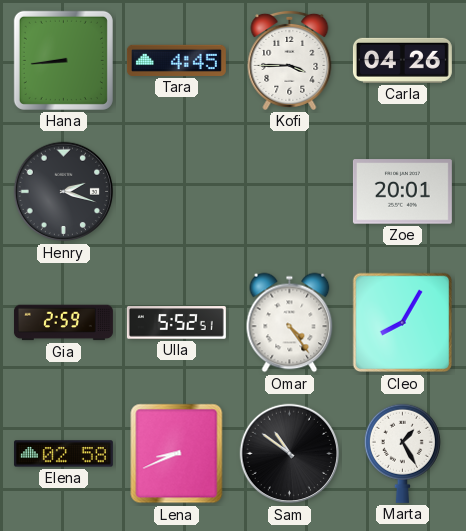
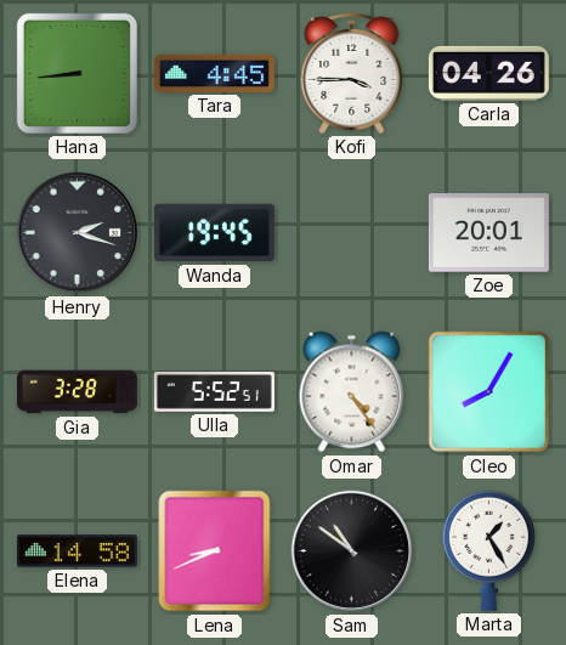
Wanda: none -> 19:45 (214, 233)
Gia: 2:59 -> 3:28 (77, 392)
Elena: 02:58 -> 14:58 (77, 551)
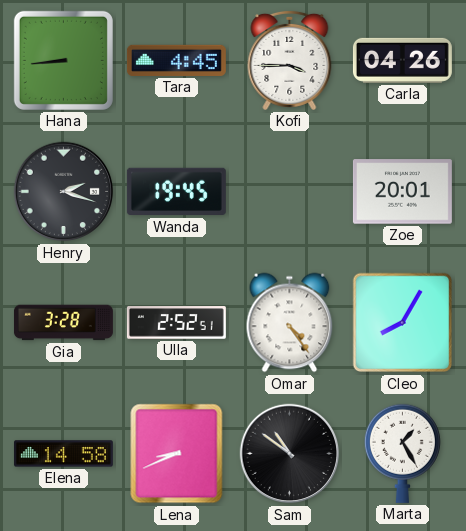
Ulla: 5:52 -> 2:52 (176, 323)
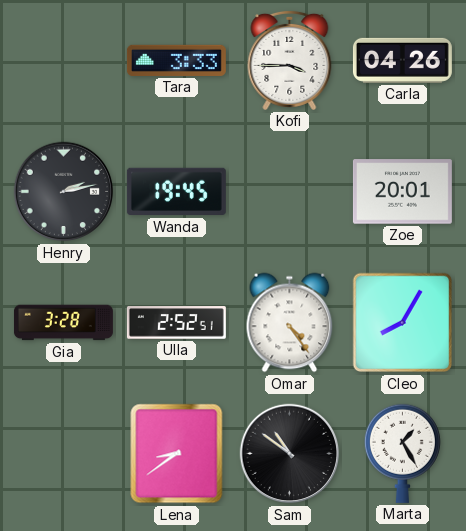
Hana: 8:44 -> none (63, 60)
Tara: 4:45 -> 3:33 (176, 60)
Henry: 2:18 -> 2:13 (64, 192)
Elena: 14:58 -> none (63, 454)
Lena: 8:41 -> 8:39 (177, 454)
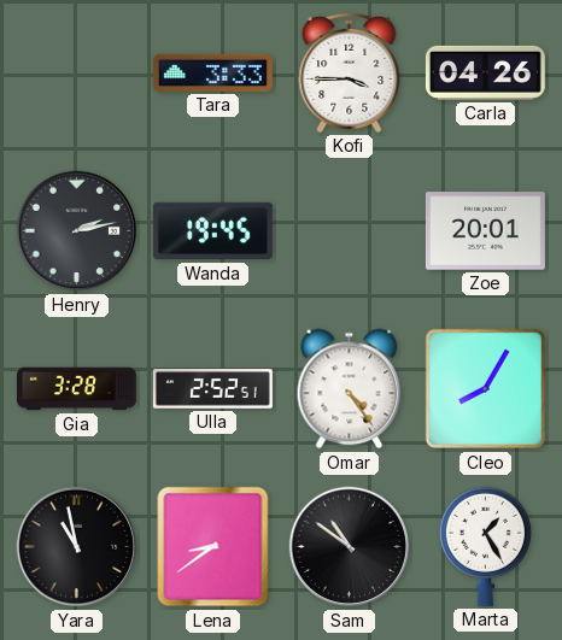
Yara: none -> 10:58 (77, 547)
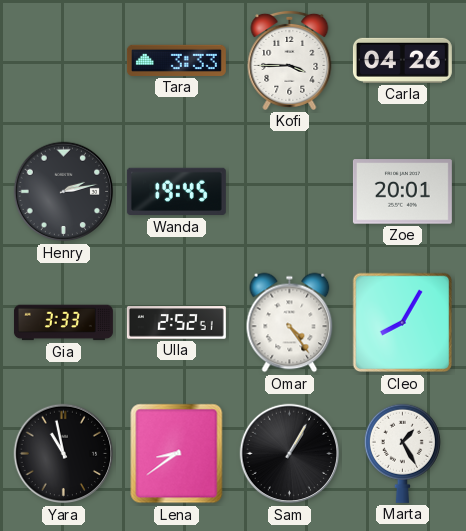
Gia: 3:28 -> 3:33 (63, 323)
Sam: 10:51 -> 1:05 (290, 454)
